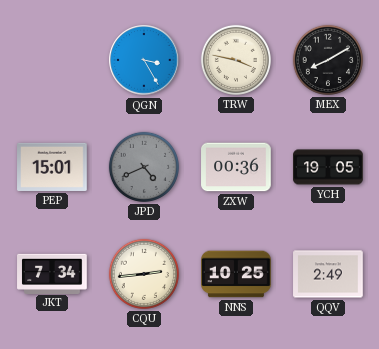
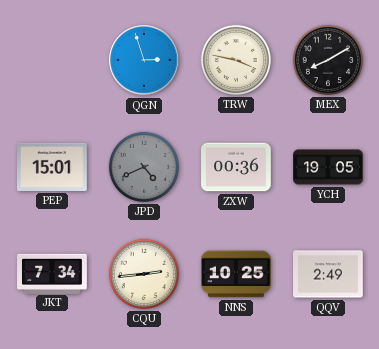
QGN: 3:25 -> 2:57 (144, 60)
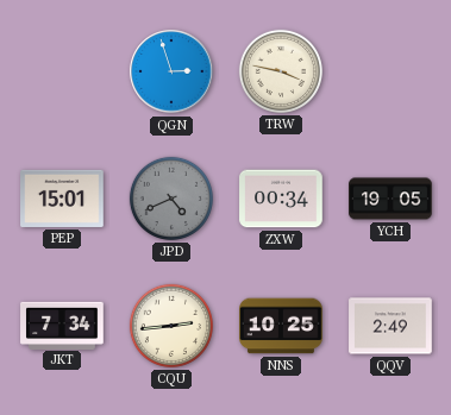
MEX: 8:10 -> none (328, 60)
ZXW: 00:36 -> 00:34 (281, 199)
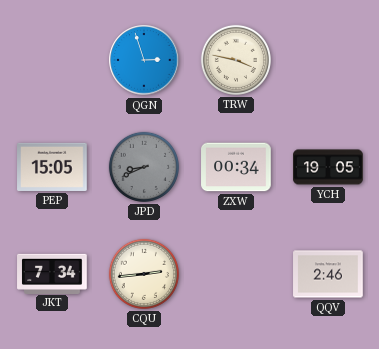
PEP: 15:01 -> 15:05 (52, 167)
JPD: 4:41 -> 8:41 (144, 167)
NNS: 10:25 -> none (281, 326)
QQV: 2:49 -> 2:46 (328, 274)
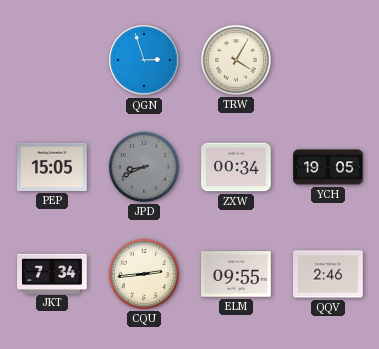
TRW: 3:47 -> 4:05 (236, 60)
ELM: none -> 09:55 (236, 274)
